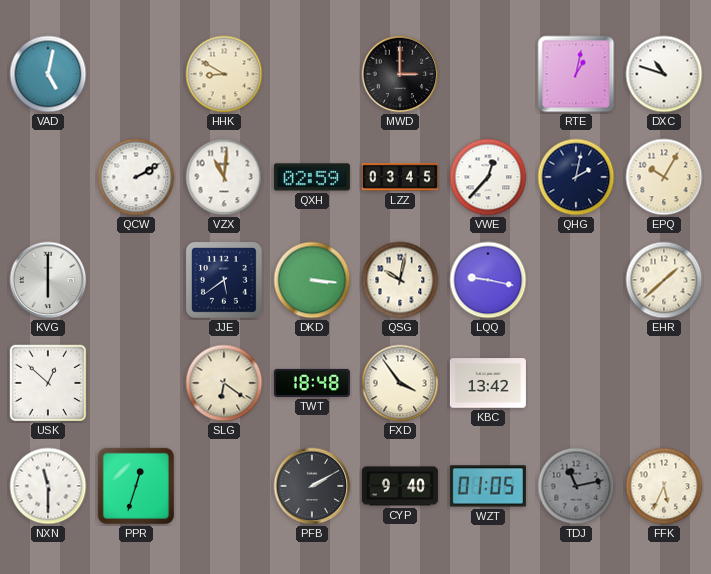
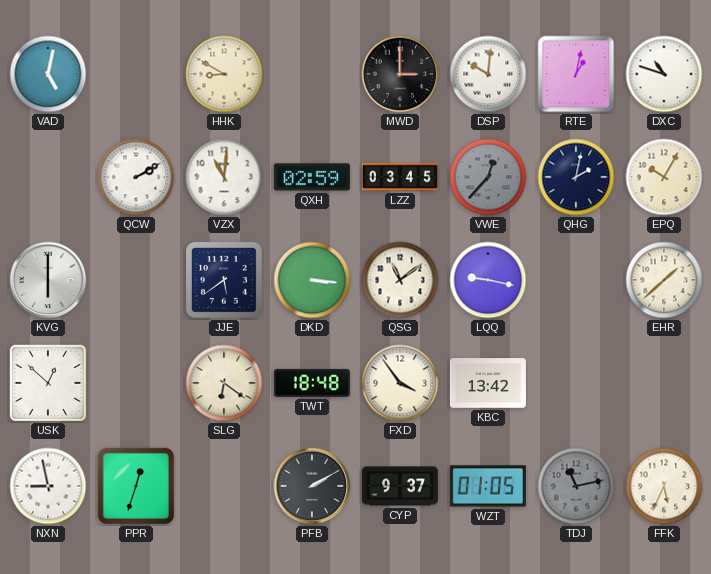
DSP: none -> 10:01 (488, 74)
VWE dial: white -> grey (488, 177)
QSG: 10:02 -> 11:09 (400, 280)
NXN: 11:30 -> 8:58 (48, 486)
CYP: 9:40 -> 9:37 (400, 486)
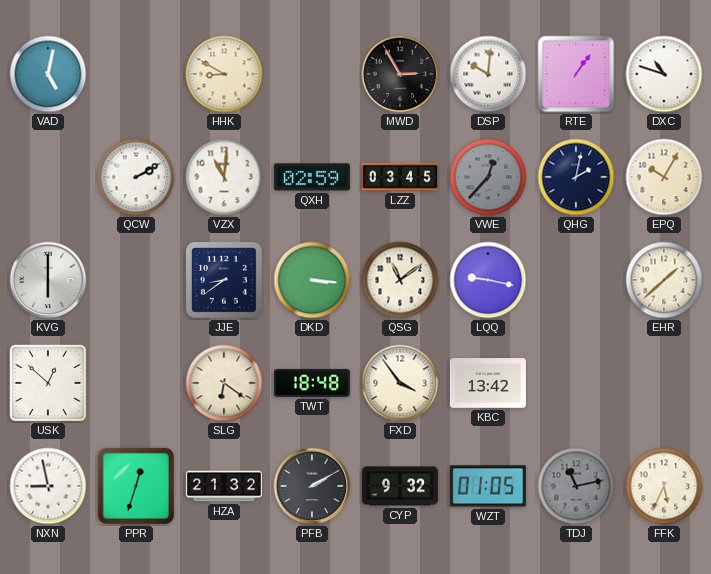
MWD: 3:00 -> 2:55 (400, 74)
RTE: 1:02 -> 1:06 (576, 74)
JJE: 5:39 -> 8:39 (225, 281)
HZA: none -> 21:32 (224, 486)
CYP: 9:37 -> 9:32 (400, 486)
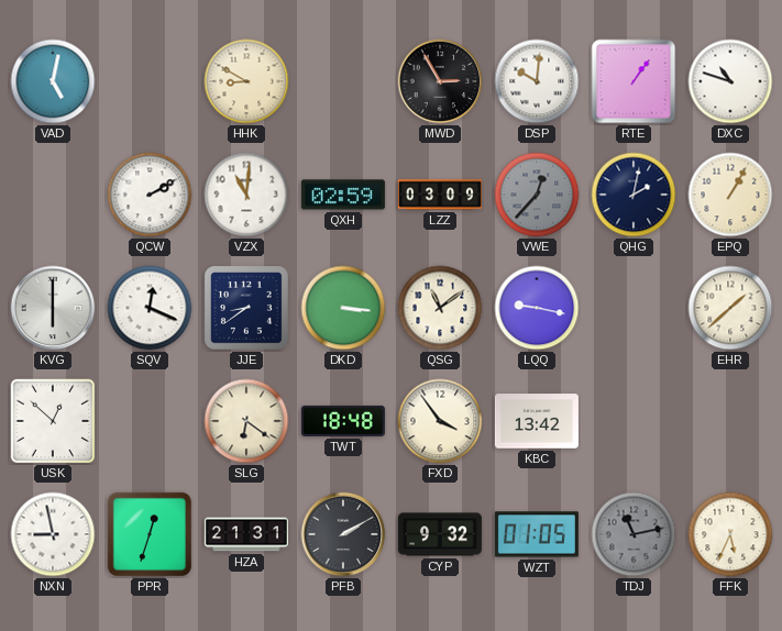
LZZ: 03:45 -> 03:09 (440, 195)
EPQ: 10:05 -> 1:05 (730, 195)
SQV: none -> 12:19 (150, 308)
HZA: 21:32 -> 21:31 (246, 534)
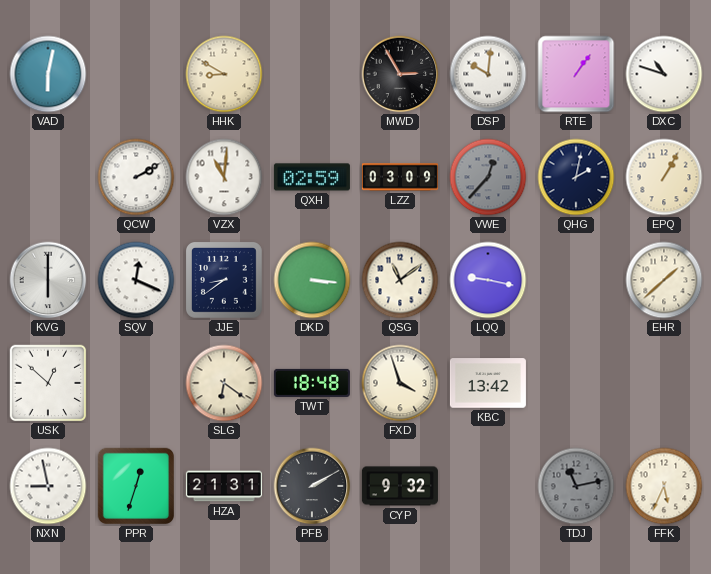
VAD: 5:02 -> 6:02 (48, 74)
FXD: 3:54 -> 3:57 (400, 383)
WZT: 01:05 -> none (537, 534)
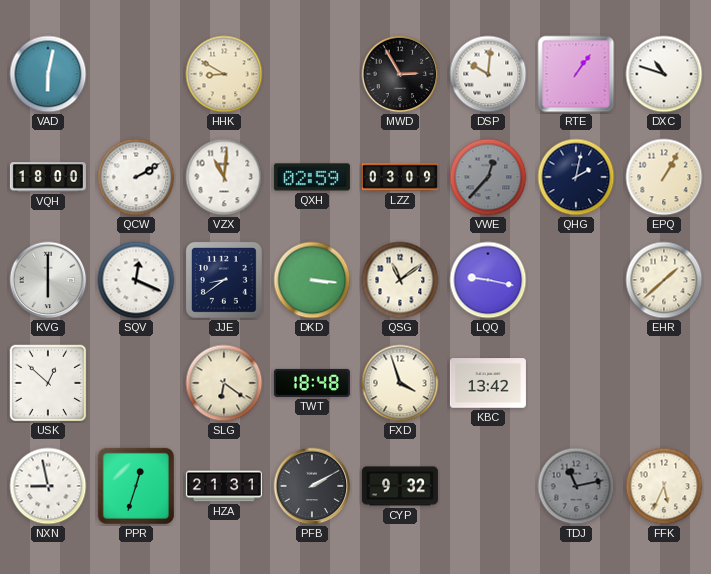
VQH: none -> 18:00 (48, 177)
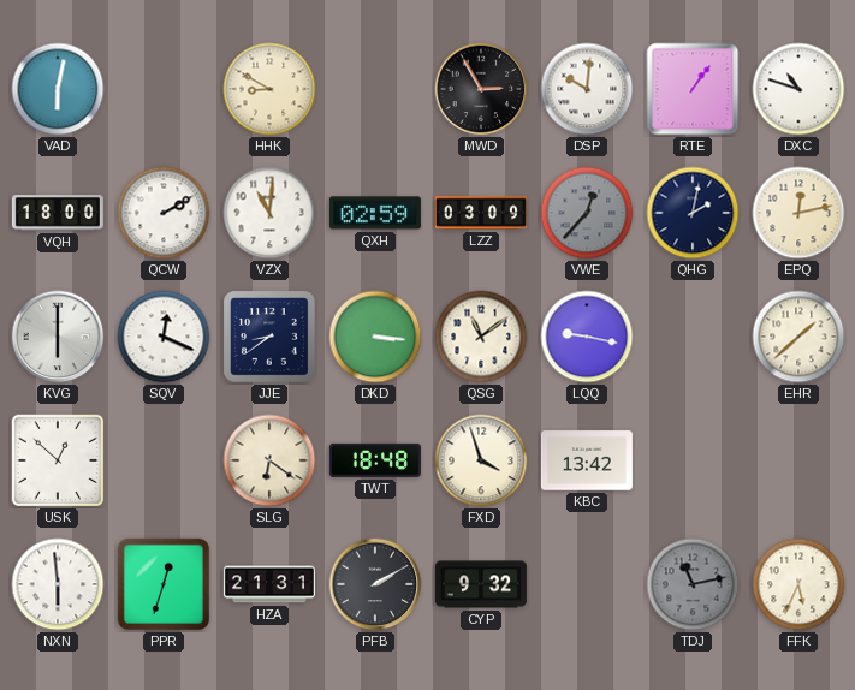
EPQ: 1:05 -> 12:13 (798, 213)
NXN: 8:58 -> 5:59 (58, 584)
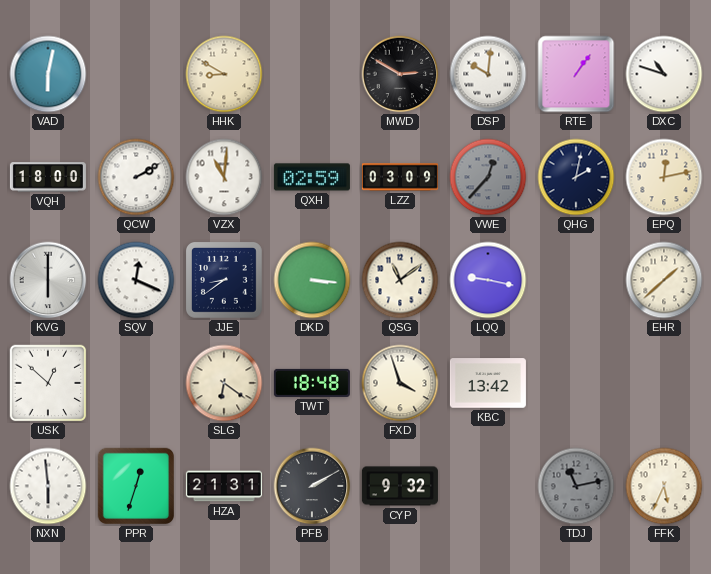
MWD: 2:55 -> 2:50 (400, 74)
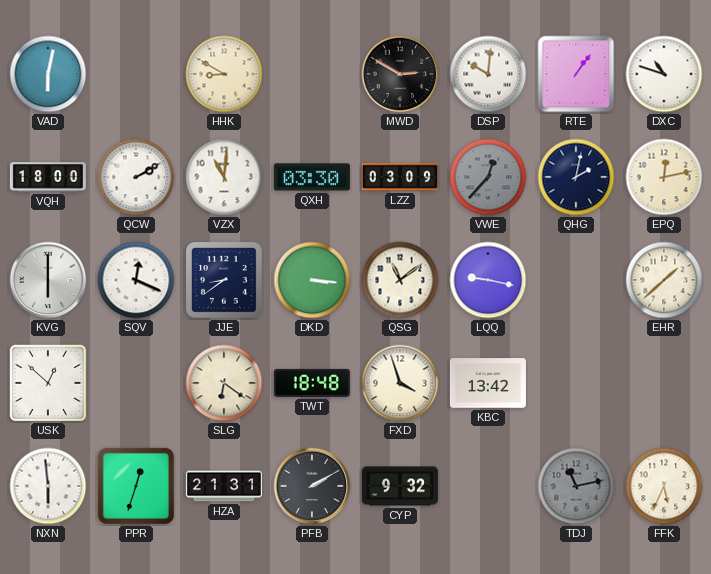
QXH: 02:59 -> 03:30 (312, 177)
